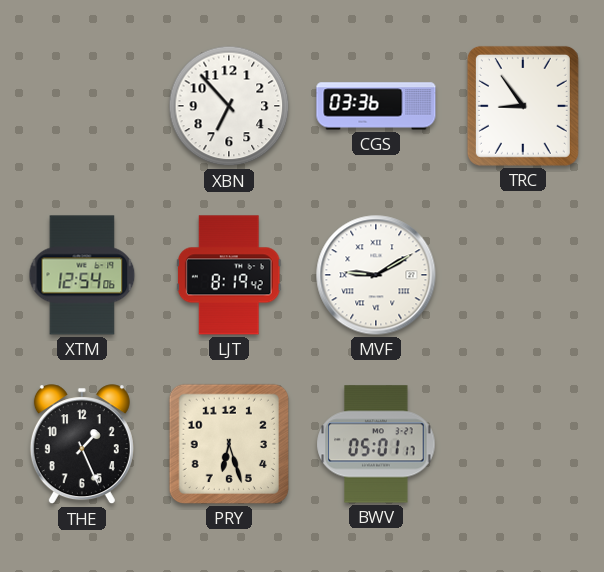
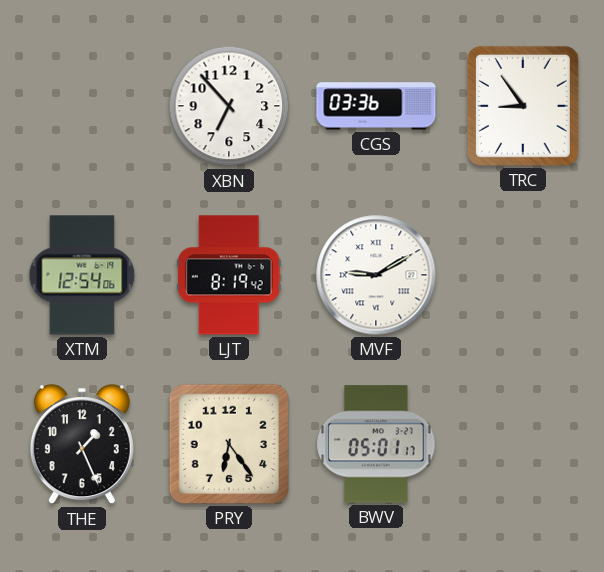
PRY: 6:27 -> 6:24 (229, 444)
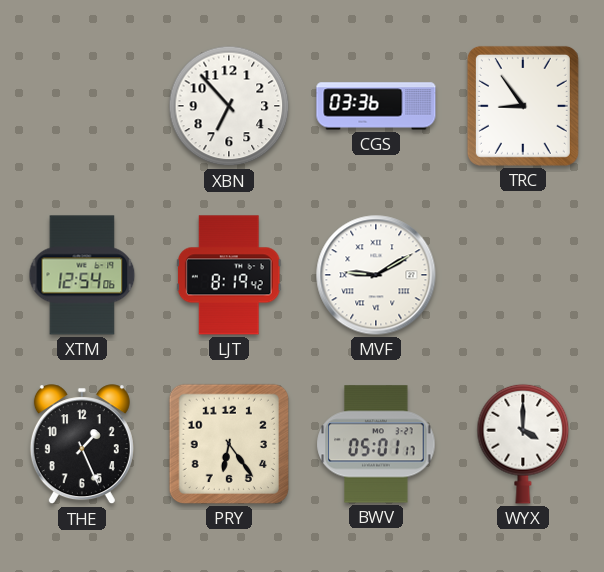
WYX: none -> 4:00 (523, 444)
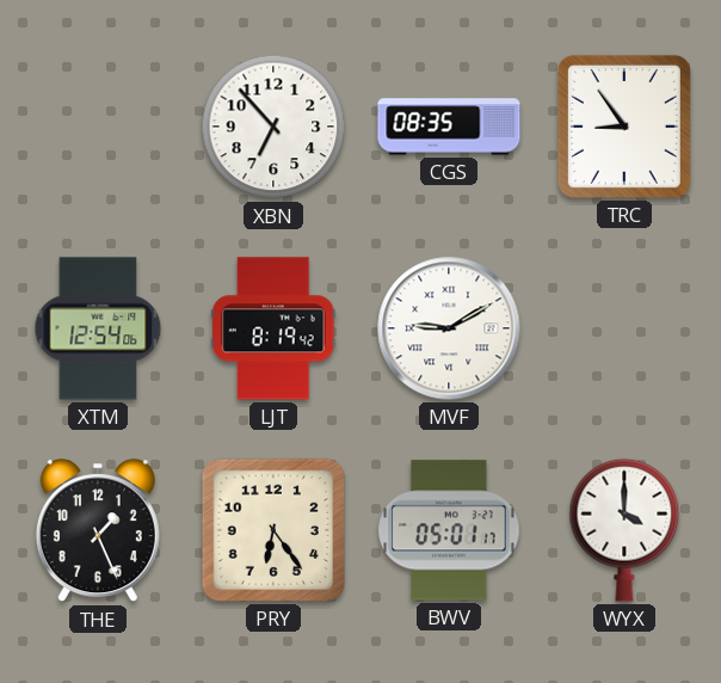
CGS: 03:36 -> 08:35 (449, 127)
